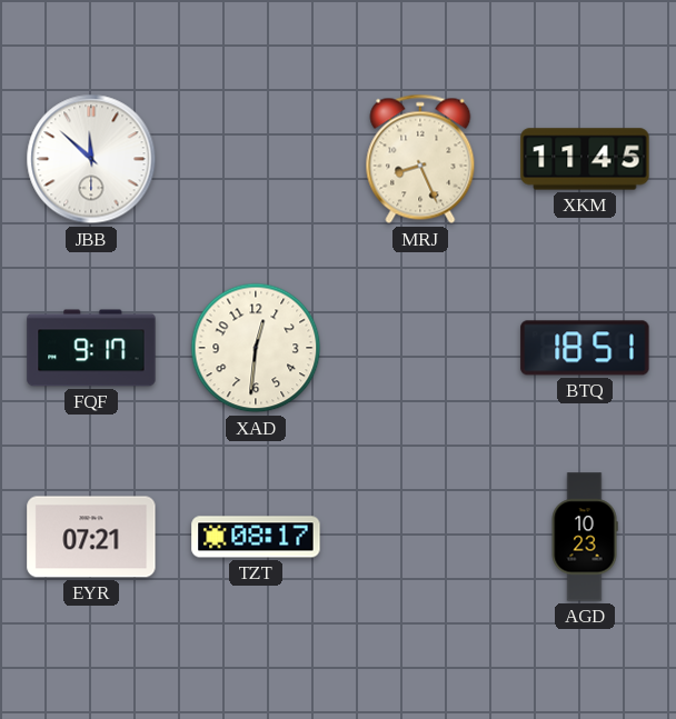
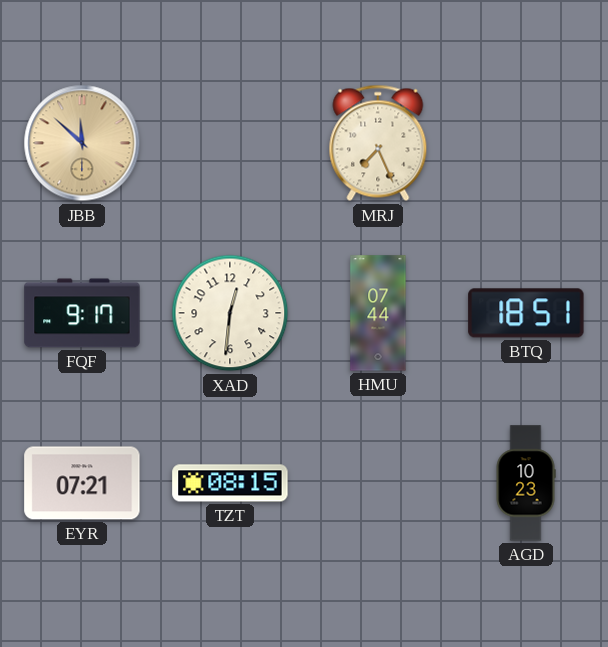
JBB dial: white -> champagne (82, 143)
MRJ: 8:26 -> 7:26 (378, 143)
XKM: 11:45 -> none (585, 159)
HMU: none -> 07:44 (378, 313)
TZT: 08:17 -> 08:15 (230, 483)
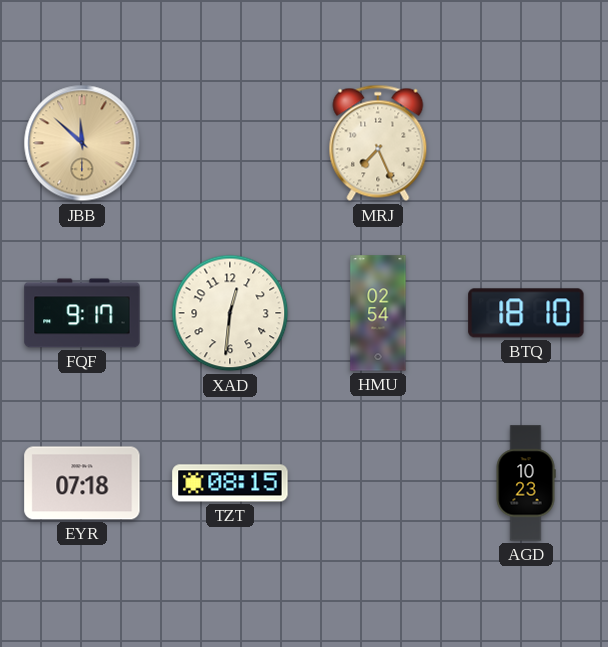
HMU: 07:44 -> 02:54 (378, 313)
BTQ: 18:51 -> 18:10 (526, 313)
EYR: 07:21 -> 07:18 (82, 483)
